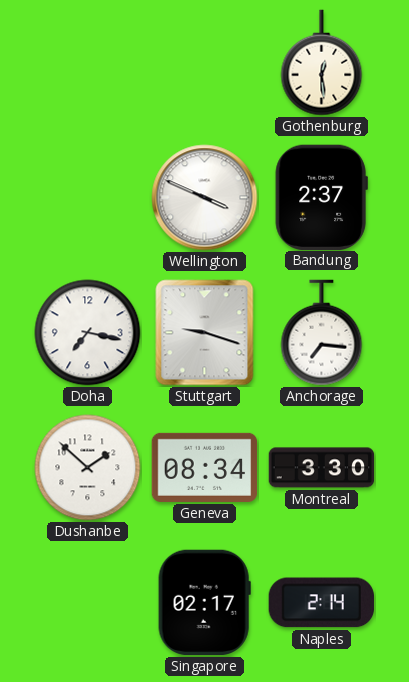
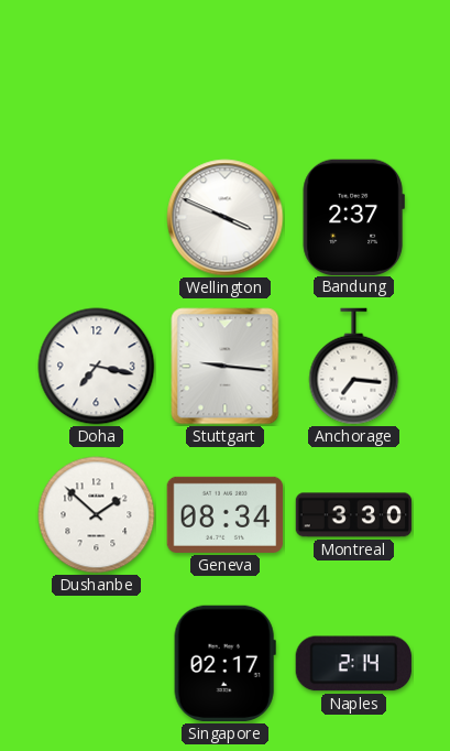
Gothenburg: 12:29 -> none (322, 63)
Stuttgart: 9:18 -> 9:16 (226, 367)
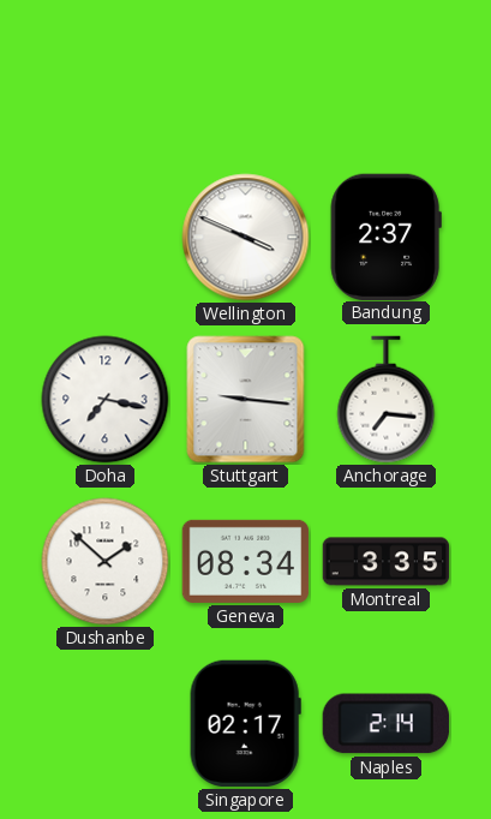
Montreal: 3:30 -> 3:35 (387, 562)
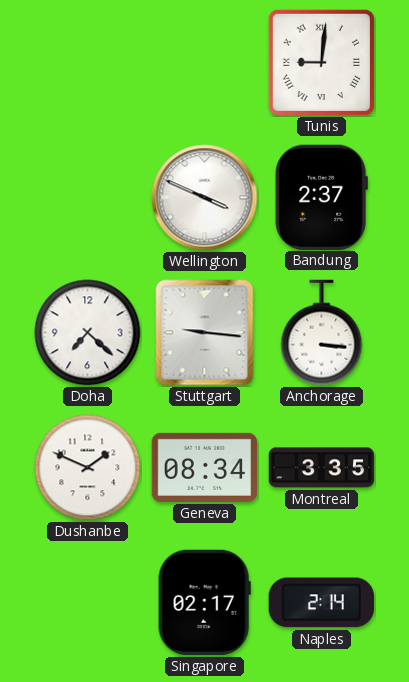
Tunis: none -> 9:01 (321, 62)
Doha: 7:17 -> 7:22 (88, 333)
Anchorage: 7:16 -> 3:16 (322, 333)
Dushanbe: 1:52 -> 1:49 (88, 468)
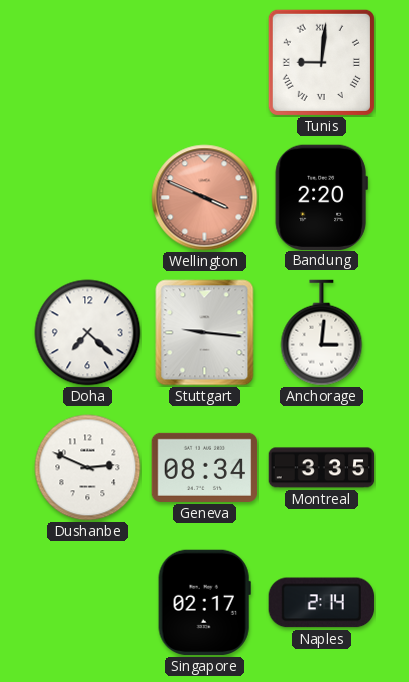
Wellington dial: white -> salmon (205, 198)
Bandung: 2:37 -> 2:20 (321, 197)
Anchorage: 3:16 -> 3:01 (322, 333)
Dushanbe: 1:49 -> 2:49 (88, 468)
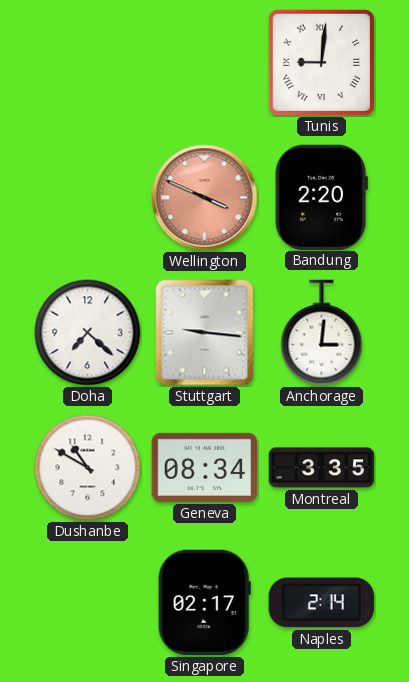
Dushanbe: 2:49 -> 10:50 (88, 468)
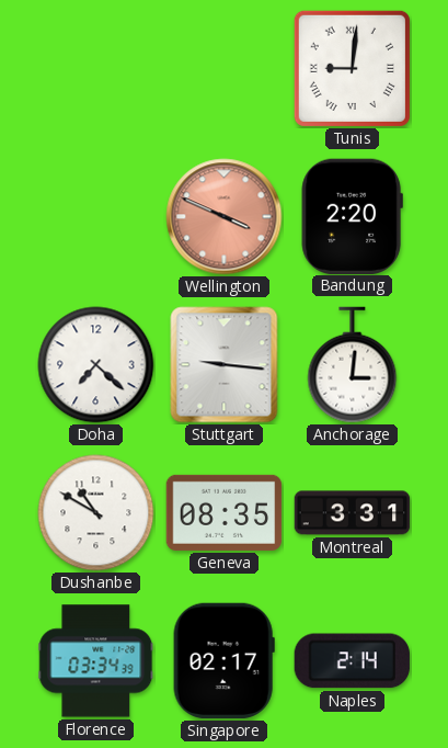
Geneva: 08:34 -> 08:35 (225, 512)
Montreal: 3:35 -> 3:31 (353, 513)
Florence: none -> 03:34 (96, 661)
